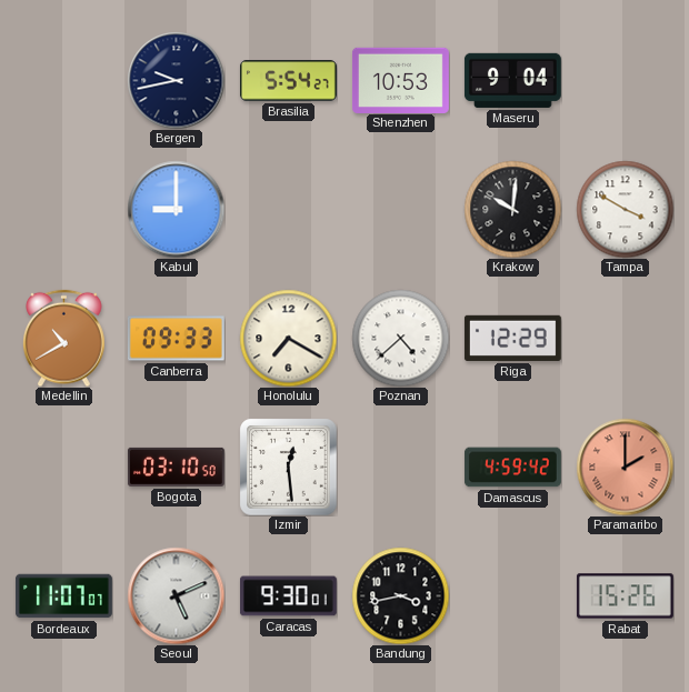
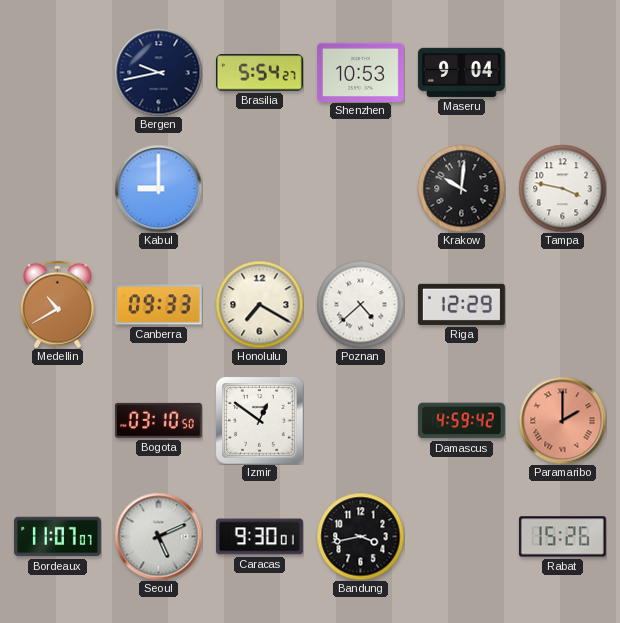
Tampa: 3:50 -> 3:47 (562, 188)
Izmir: 12:29 -> 12:51 (259, 420)
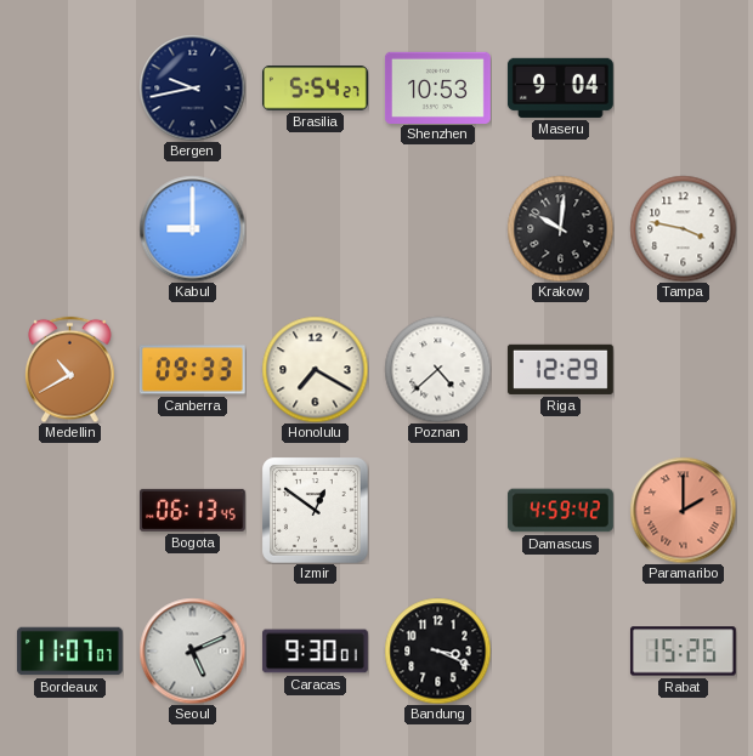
Bogota: 03:10 -> 06:13 (192, 510)
Bandung: 3:43 -> 3:19 (437, 650)
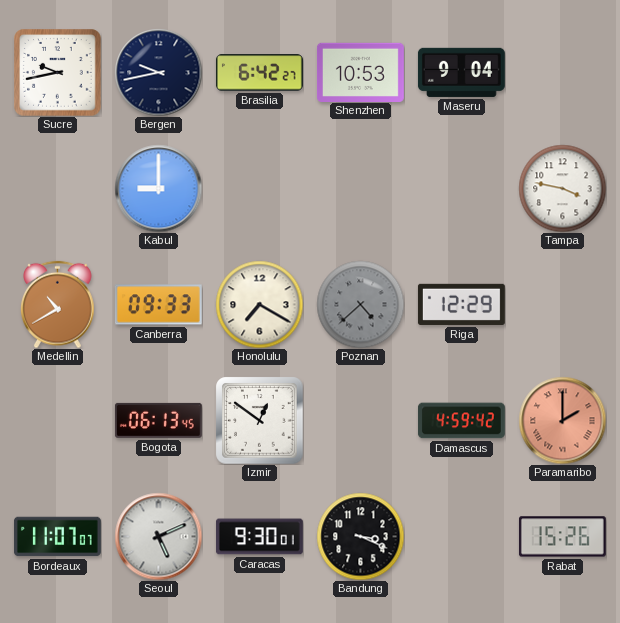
Sucre: none -> 9:43 (57, 72)
Brasilia: 5:54 -> 6:42 (259, 73)
Krakow: 10:01 -> none (560, 228)
Poznan dial: white -> grey (360, 304)
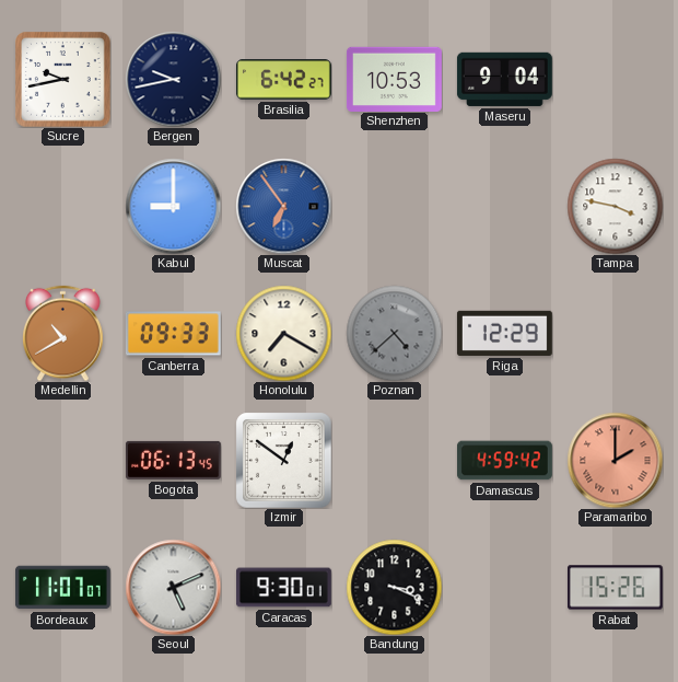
Muscat: none -> 6:54 (283, 206)
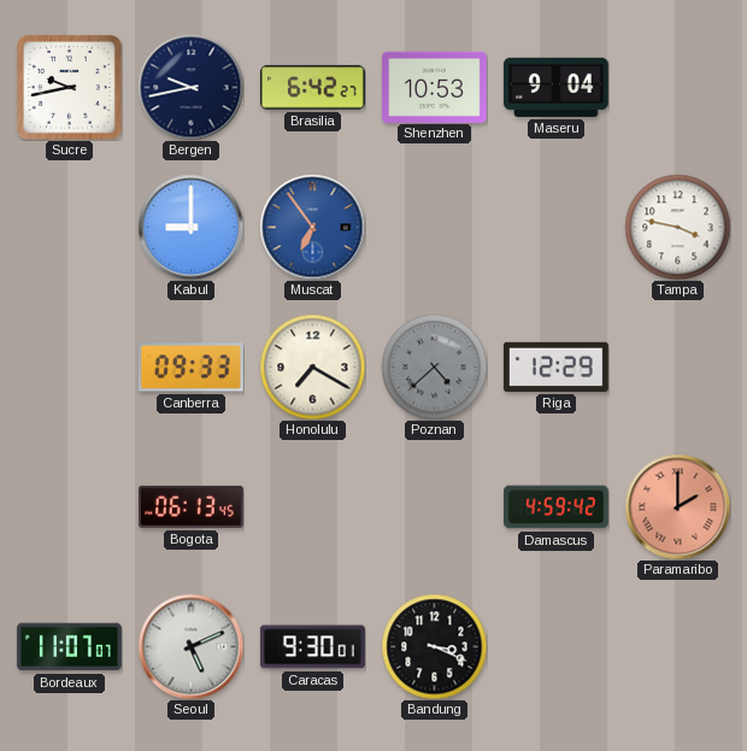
Medellin: 10:40 -> none (63, 333)
Izmir: 12:51 -> none (283, 460)
Rabat: 15:26 -> none (615, 588)
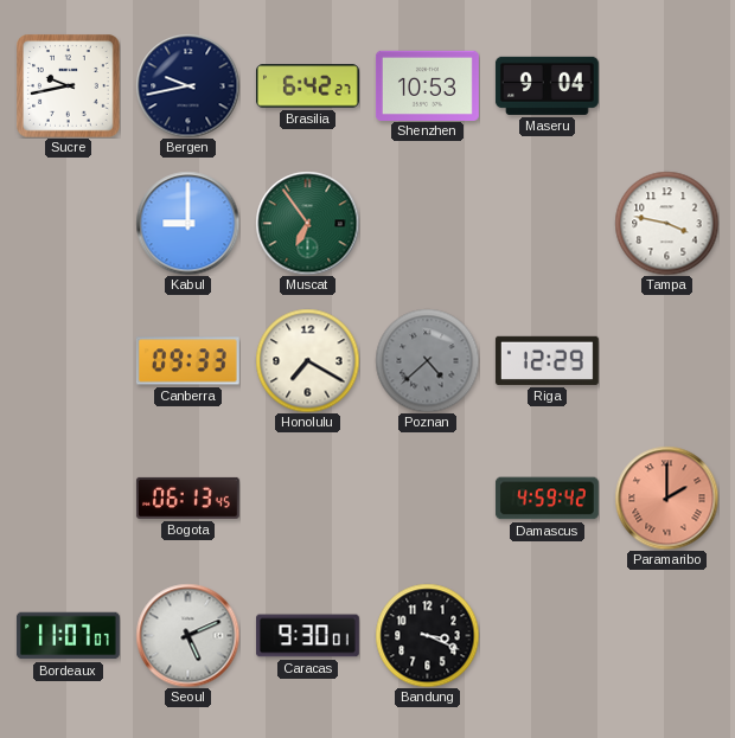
Muscat dial: blue -> green (307, 223)
